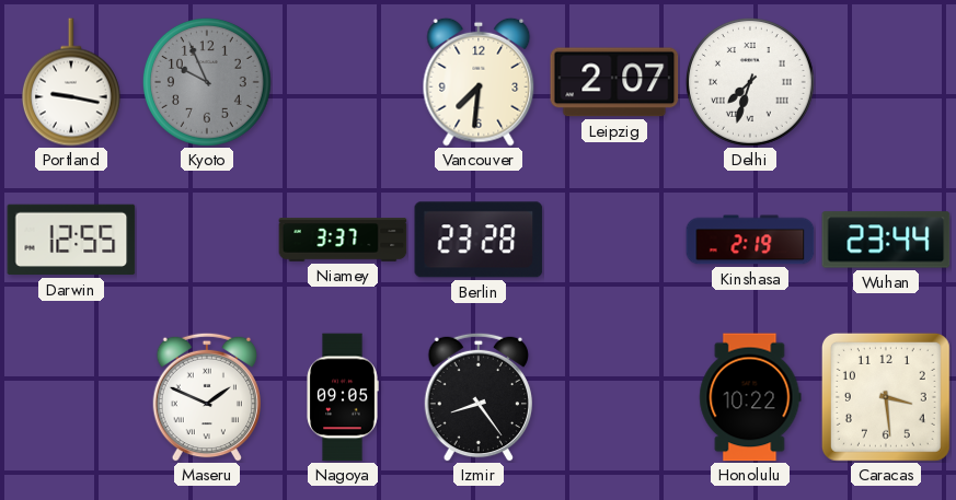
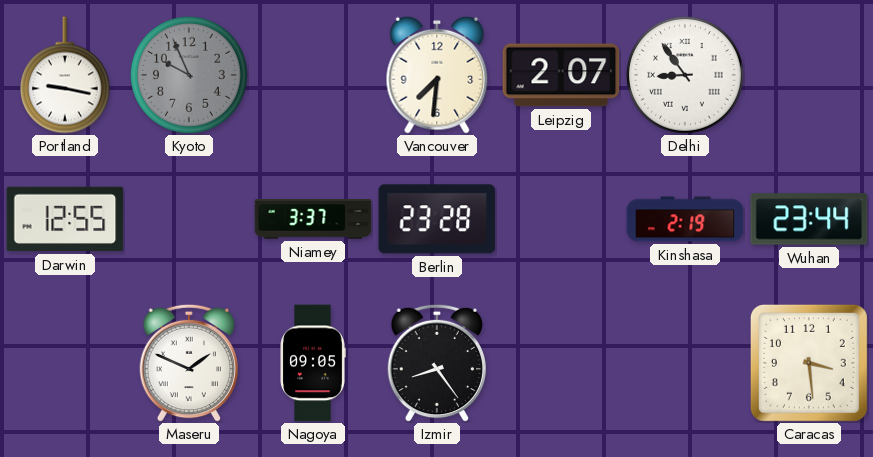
Delhi: 7:33 -> 8:54 (685, 75)
Honolulu: 10:22 -> none (750, 397)
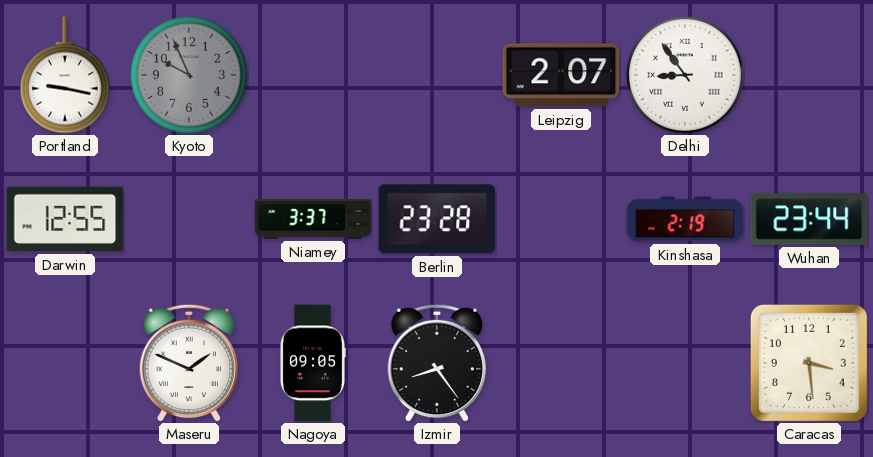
Vancouver: 7:31 -> none (437, 75)
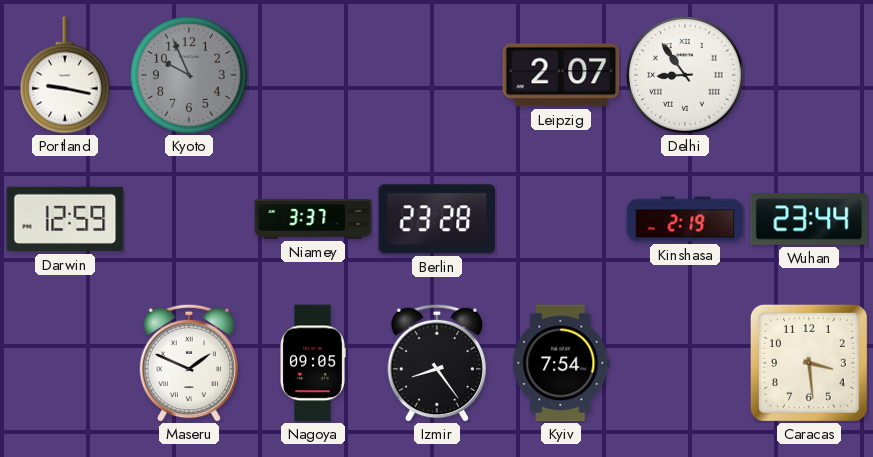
Darwin: 12:55 -> 12:59 (65, 219)
Kyiv: none -> 7:54 (561, 363)
